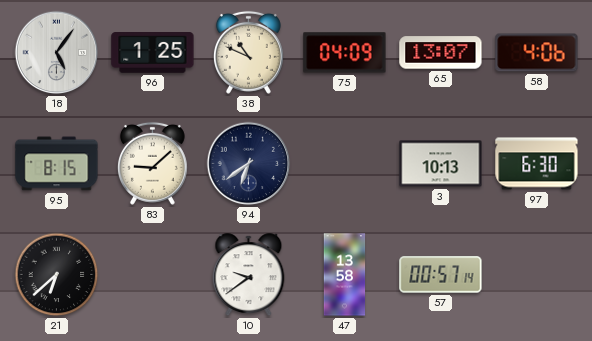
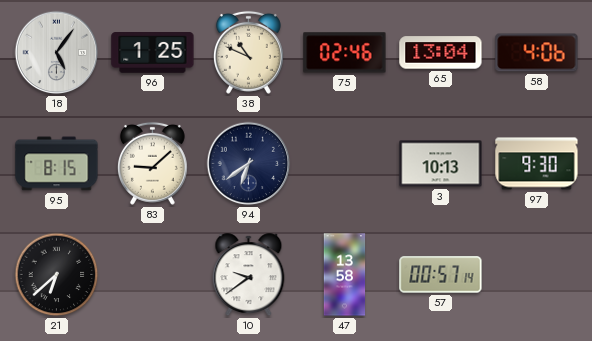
75: 04:09 -> 02:46 (345, 53)
65: 13:07 -> 13:04 (441, 53)
97: 6:30 -> 9:30 (537, 164)
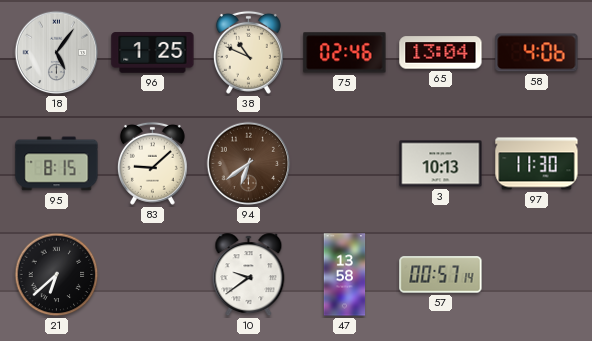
94 dial: navy -> brown (249, 164)
97: 9:30 -> 11:30 (537, 164)
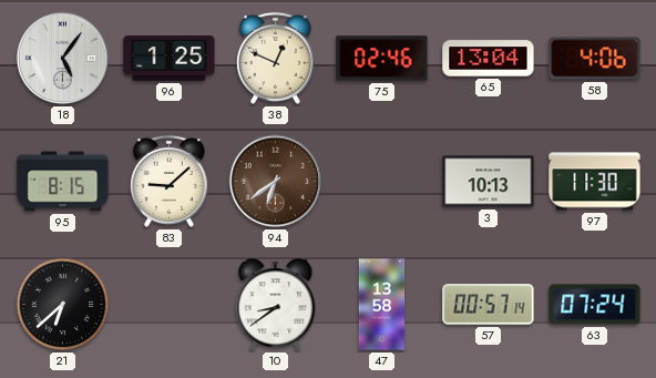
38: 10:49 -> 12:49 (275, 58)
10: 9:39 -> 8:39 (276, 305)
63: none -> 07:24 (595, 305)
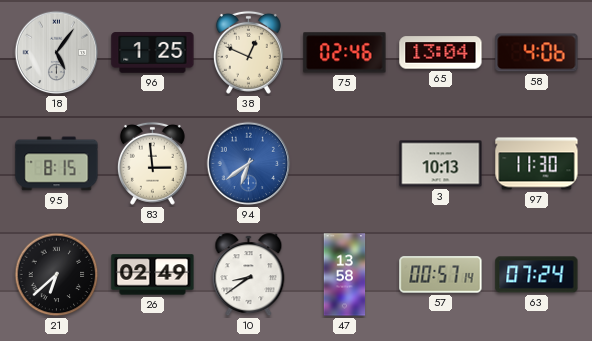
83: 9:08 -> 2:59 (152, 163)
94 dial: brown -> blue (249, 164)
26: none -> 02:49 (153, 275)
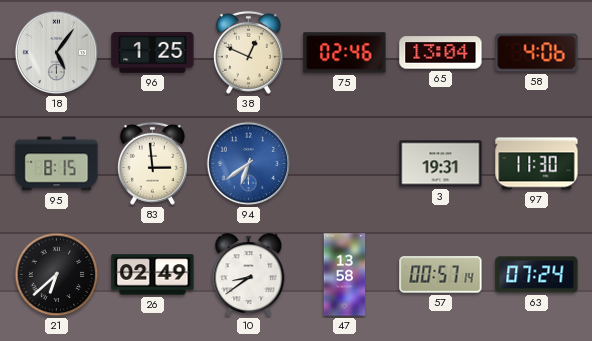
3: 10:13 -> 19:31 (441, 164)
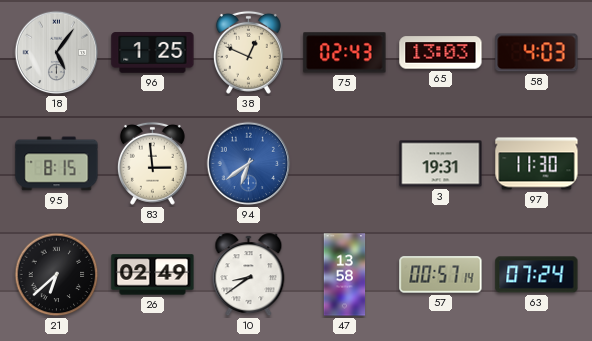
75: 02:46 -> 02:43 (345, 53)
65: 13:04 -> 13:03 (441, 53)
58: 4:06 -> 4:03 (537, 53)
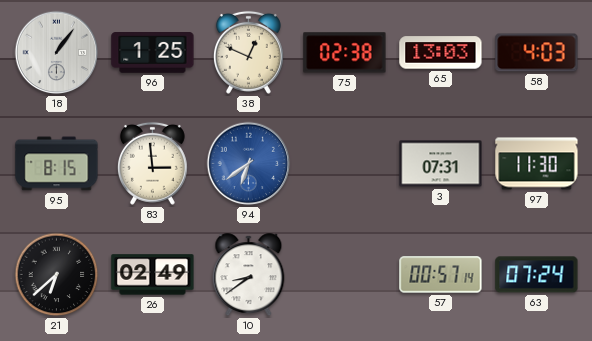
18: 5:06 -> 1:06 (57, 53)
75: 02:43 -> 02:38 (345, 53)
3: 19:31 -> 07:31 (441, 164)
47: 13:58 -> none (345, 275)
